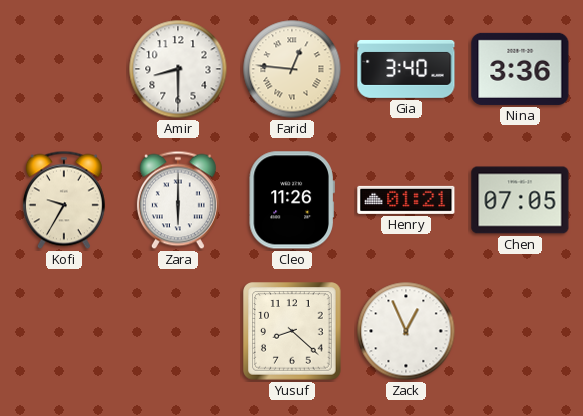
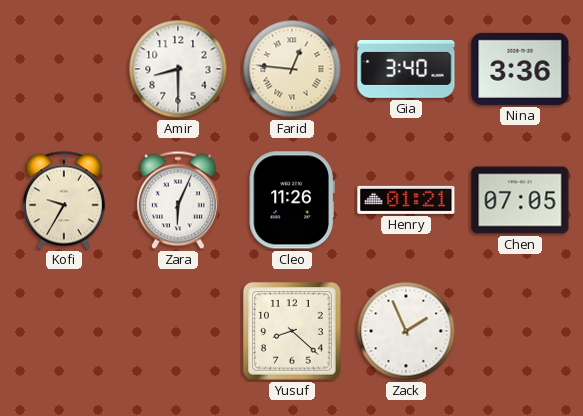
Zara: 6:00 -> 6:04 (178, 200)
Zack: 12:56 -> 1:56 (406, 331)
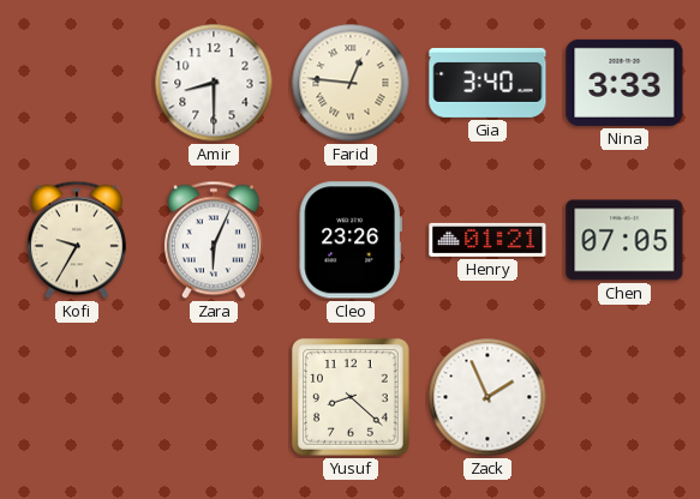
Nina: 3:36 -> 3:33 (624, 83)
Cleo: 11:26 -> 23:26 (351, 240)
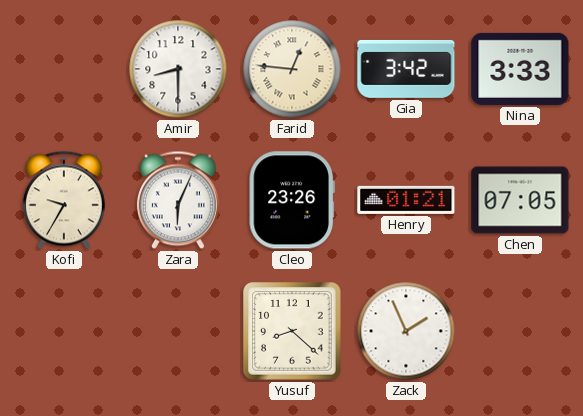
Gia: 3:40 -> 3:42 (406, 69)
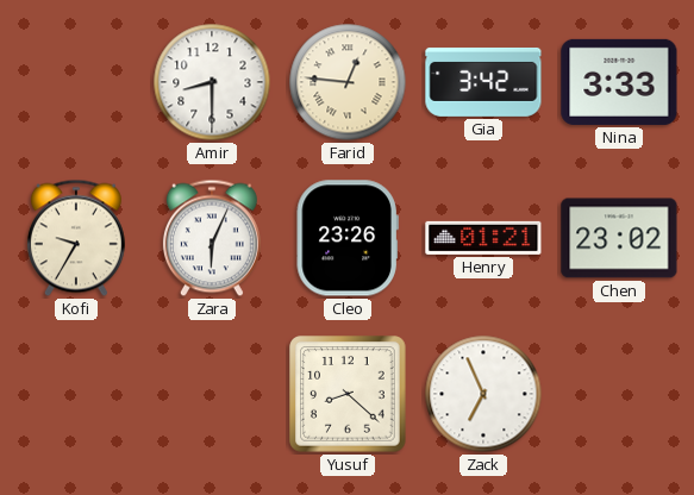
Chen: 07:05 -> 23:02 (619, 238)
Zack: 1:56 -> 6:56 (483, 394)
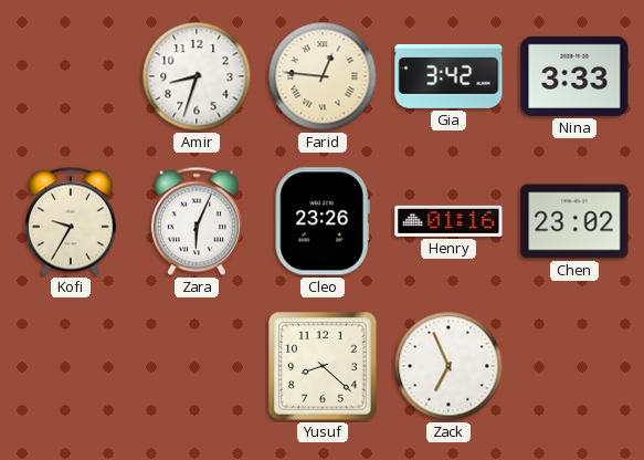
Amir: 8:30 -> 8:33 (197, 76)
Henry: 01:21 -> 01:16 (448, 221)
